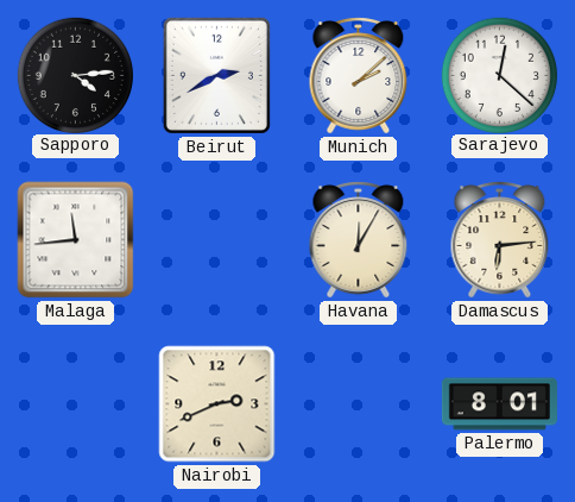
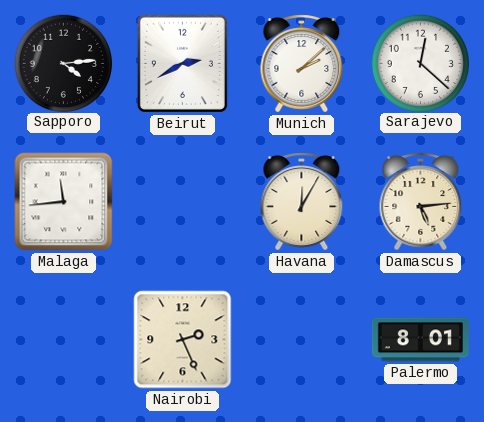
Damascus: 6:14 -> 5:14 (421, 202)
Nairobi: 2:41 -> 2:26 (183, 340)
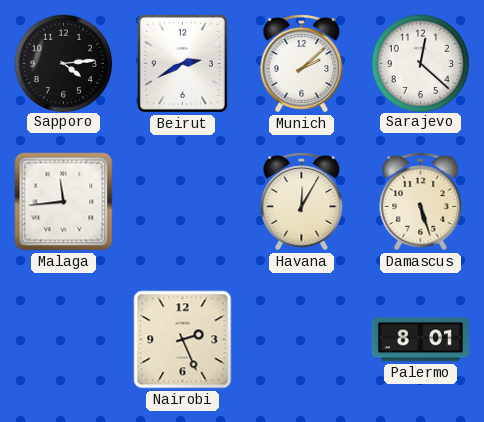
Damascus: 5:14 -> 5:27 (421, 202)
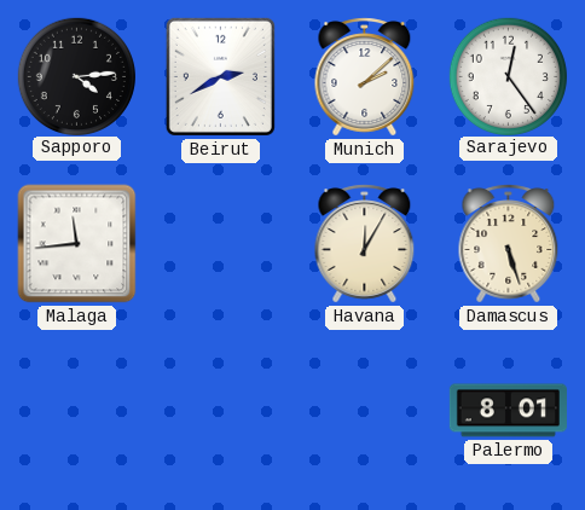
Sarajevo: 12:22 -> 12:24 (508, 76)
Nairobi: 2:26 -> none (183, 340)
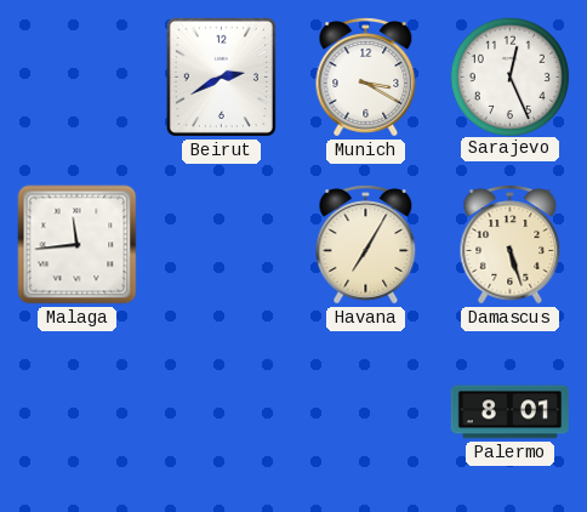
Sapporo: 4:14 -> none (76, 76)
Munich: 2:08 -> 3:20 (366, 78)
Sarajevo: 12:24 -> 12:26 (509, 76)
Havana: 12:05 -> 7:05 (366, 245)
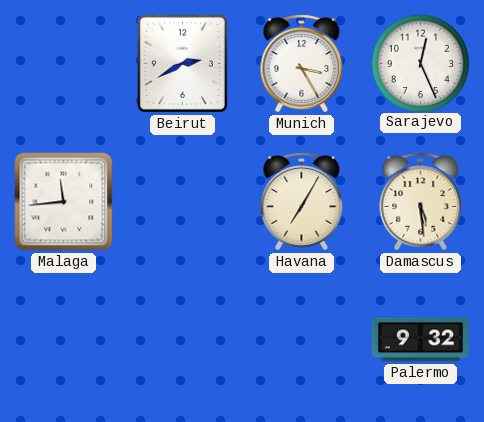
Munich: 3:20 -> 3:25 (302, 64)
Damascus: 5:27 -> 5:29 (421, 202)
Palermo: 8:01 -> 9:32 (420, 340)
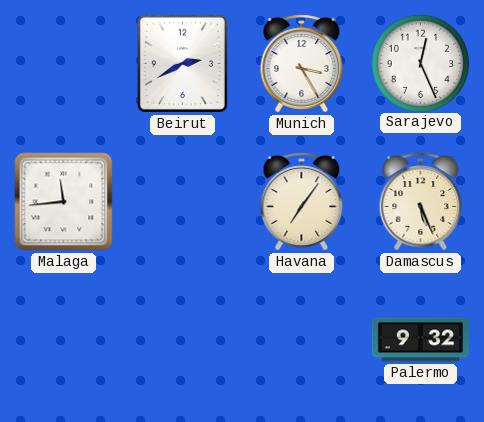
Havana: 7:05 -> 7:06 (302, 202)
Damascus: 5:29 -> 5:26 (421, 202)
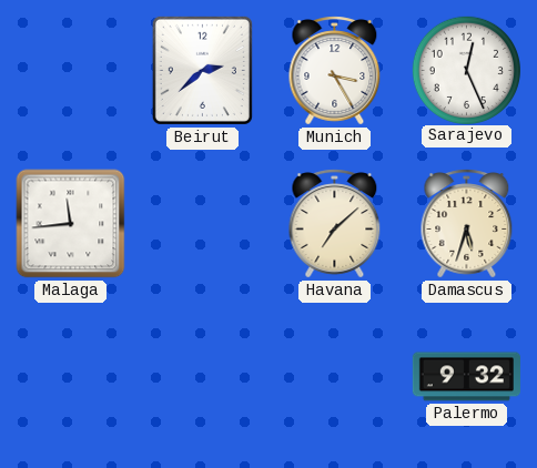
Beirut: 2:40 -> 2:38 (202, 70)
Havana: 7:06 -> 7:08 (335, 224)
Damascus: 5:26 -> 5:33 (467, 224)
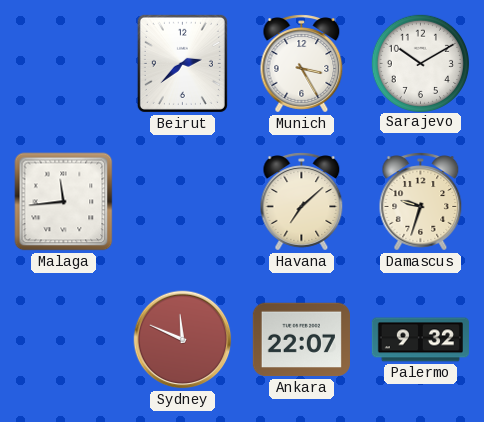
Sarajevo: 12:26 -> 10:10 (420, 63)
Damascus: 5:33 -> 9:33 (421, 202)
Sydney: none -> 11:49 (183, 340)
Ankara: none -> 22:07 (301, 340)
